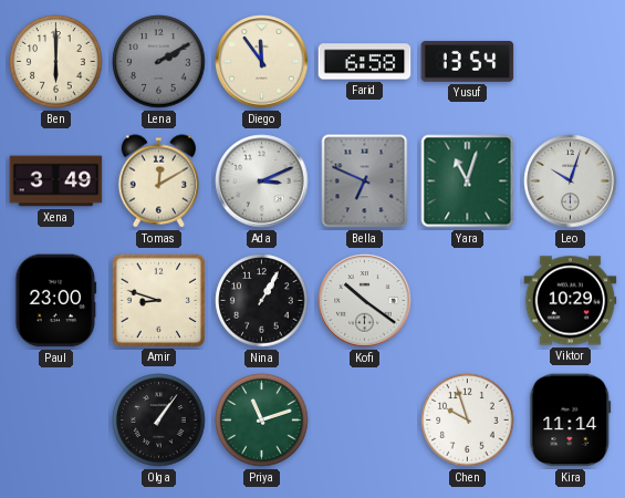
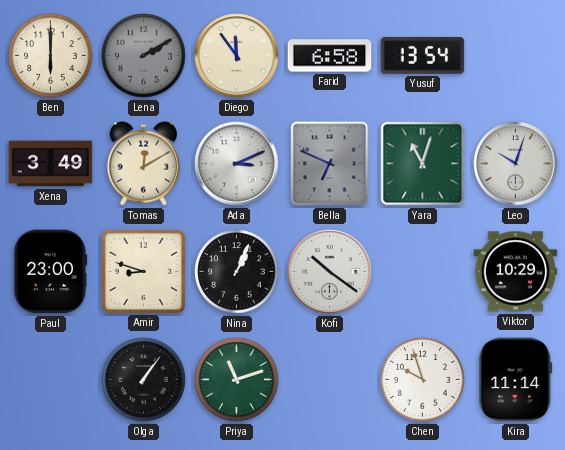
Nina: 1:05 -> 1:04 (237, 272)
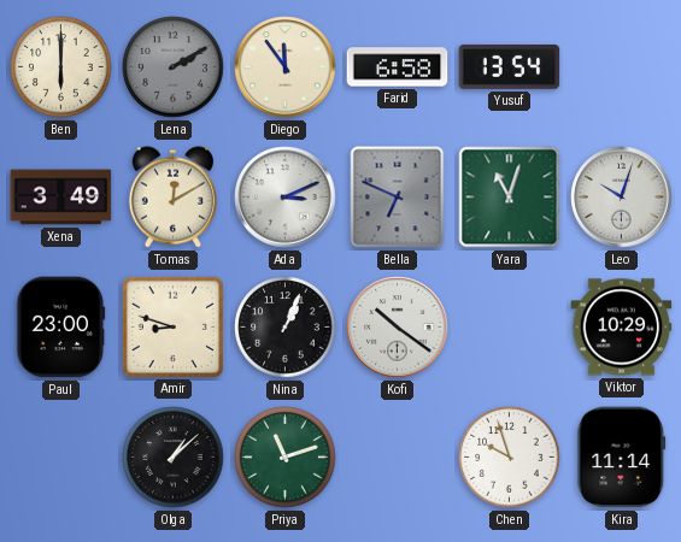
Olga: 1:06 -> 1:08 (174, 458)
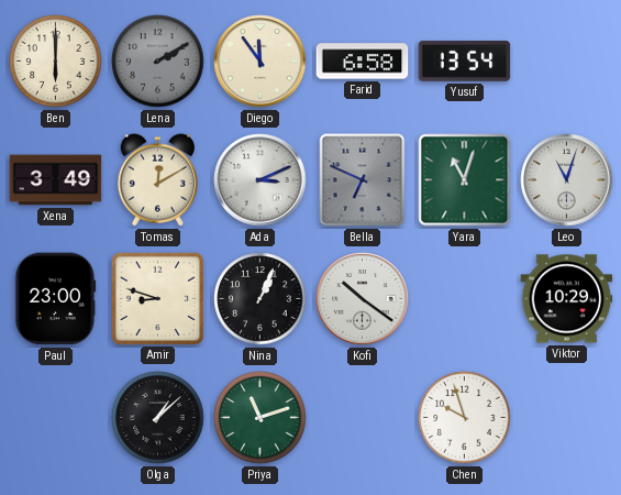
Leo: 10:03 -> 11:03 (567, 180)
Kira: 11:14 -> none (622, 458)
